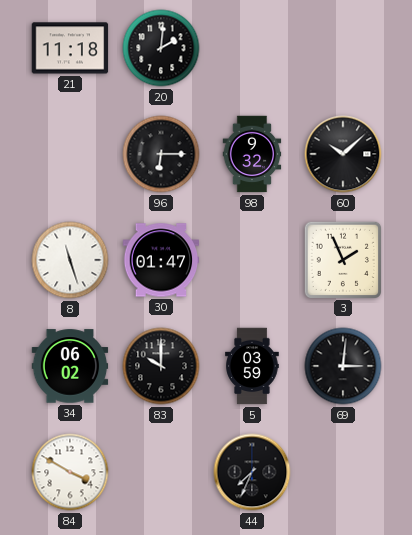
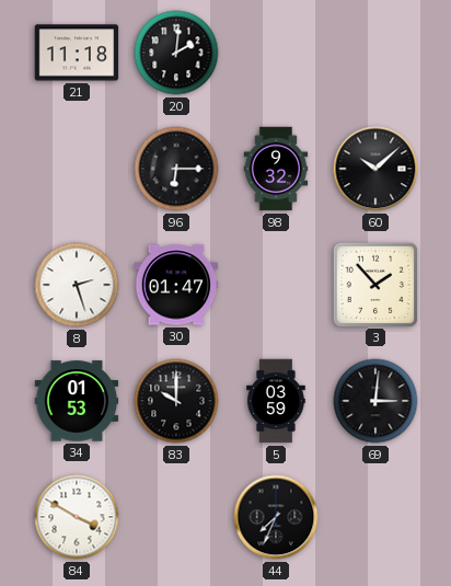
8: 11:27 -> 2:27 (77, 285)
3: 1:56 -> 1:53 (374, 284)
34: 06:02 -> 01:53 (77, 401)
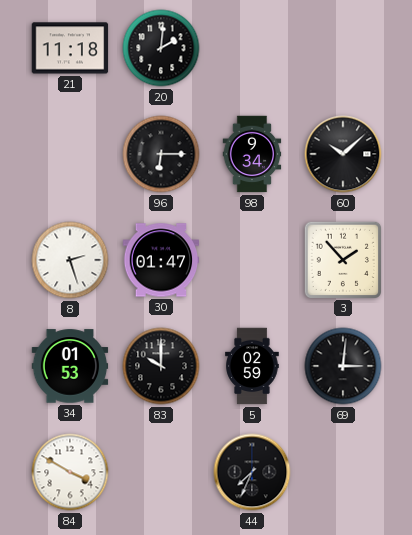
98: 9:32 -> 9:34 (252, 154)
5: 03:59 -> 02:59 (252, 366)
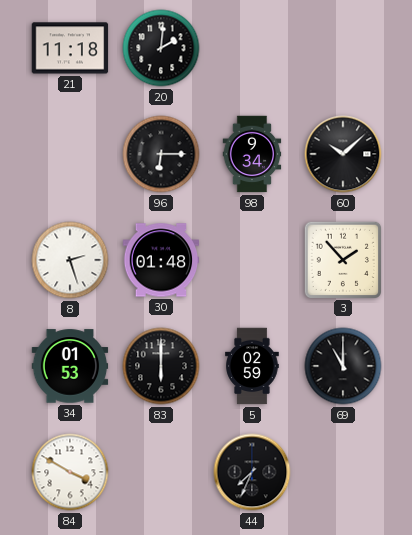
30: 01:47 -> 01:48 (161, 260)
83: 10:00 -> 6:00 (161, 366)
69: 3:01 -> 11:00 (343, 366)
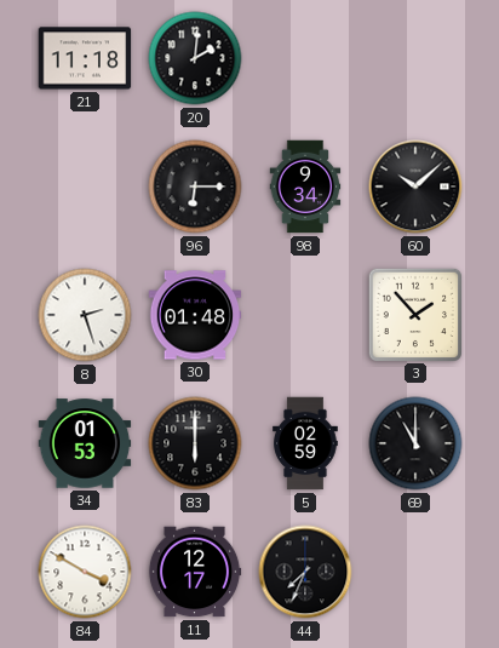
11: none -> 12:17 (195, 572)
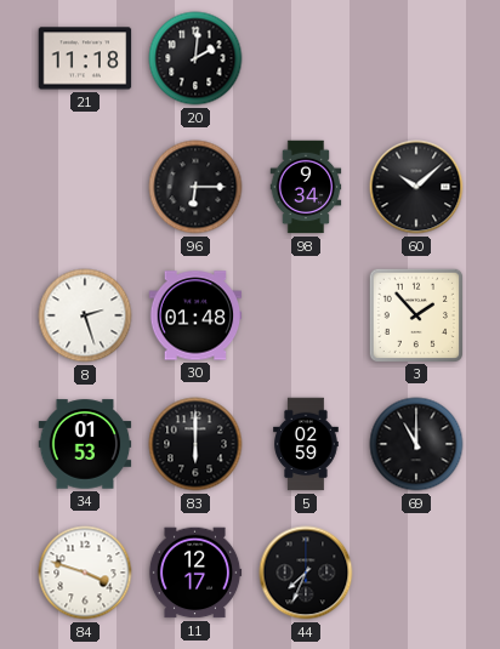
84: 3:50 -> 3:48 (85, 573)
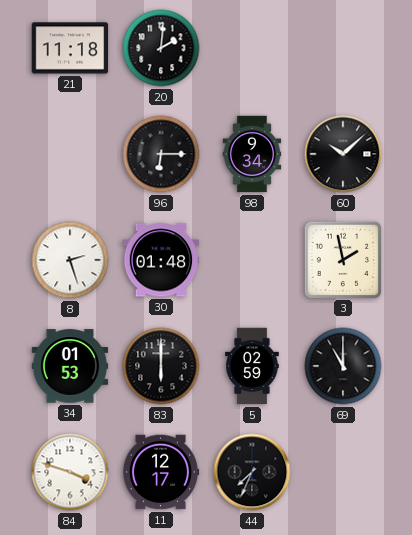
3: 1:53 -> 1:58 (342, 259)
